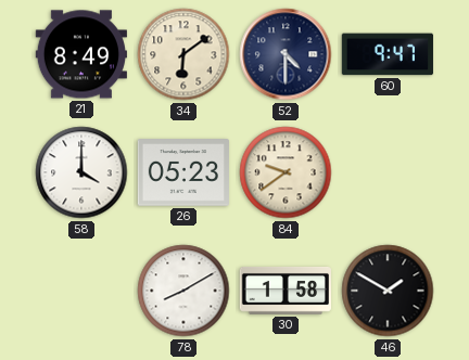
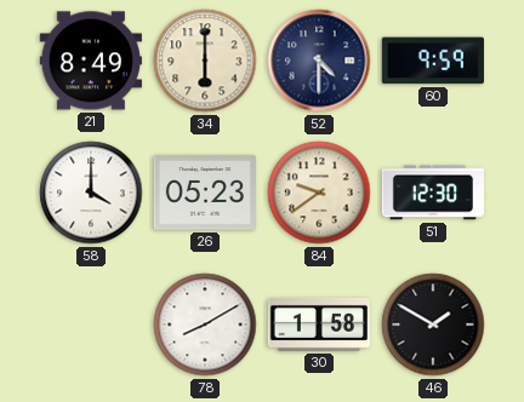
34: 6:09 -> 6:00 (205, 61)
60: 9:47 -> 9:59 (433, 61)
51: none -> 12:30 (433, 193)
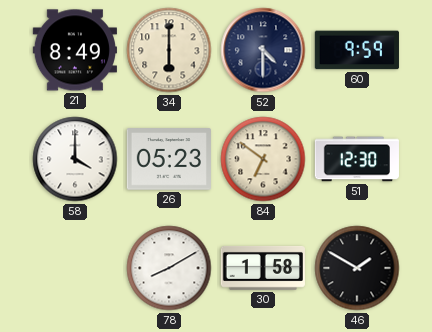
84: 9:39 -> 6:51 (263, 159)
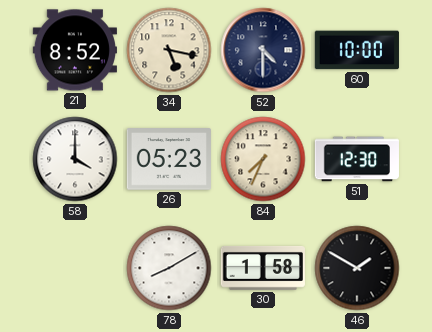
21: 8:49 -> 8:52 (75, 50)
34: 6:00 -> 5:17 (169, 50)
60: 9:59 -> 10:00 (357, 50)
84: 6:51 -> 7:34 (263, 159)
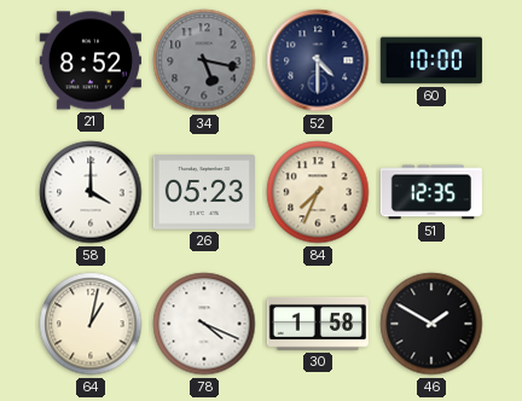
34 dial: cream -> grey (204, 60)
51: 12:30 -> 12:35 (431, 192)
64: none -> 1:02 (91, 324)
78: 8:10 -> 4:19 (204, 324)
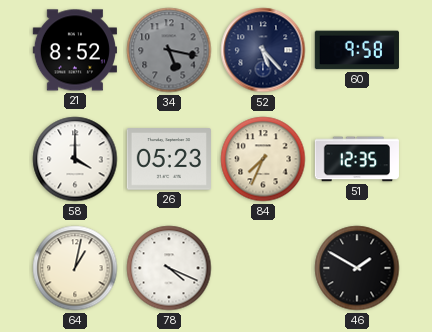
52: 4:30 -> 5:23 (263, 50)
60: 10:00 -> 9:58 (357, 50)
30: 1:58 -> none (318, 324)
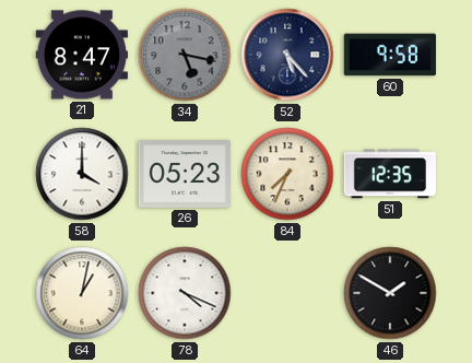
21: 8:52 -> 8:47 (82, 55)
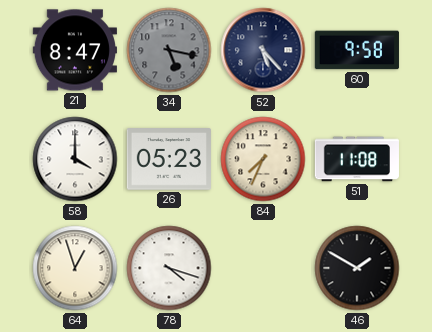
51: 12:35 -> 11:08 (357, 159)
64: 1:02 -> 12:57 (75, 268)
78: 4:19 -> 4:18 (169, 268)
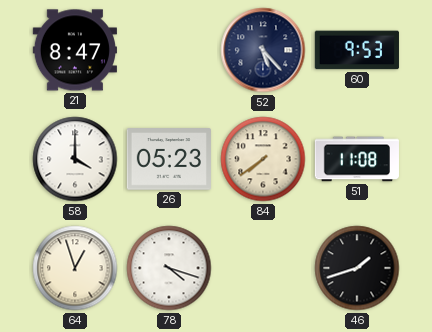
34: 5:17 -> none (169, 50)
60: 9:58 -> 9:53 (357, 50)
84: 7:34 -> 7:39 (263, 159)
46: 1:50 -> 1:42 (357, 268)
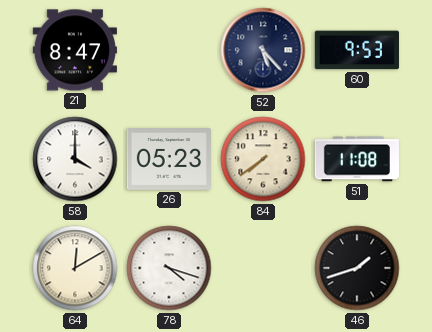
64: 12:57 -> 12:10 (75, 268)
